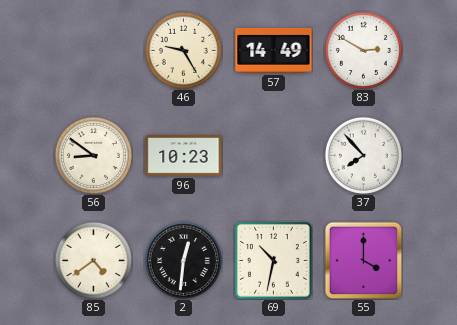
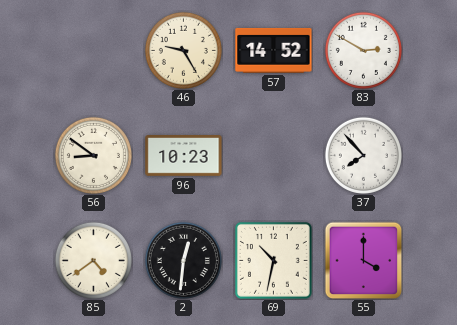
57: 14:49 -> 14:52 (274, 50)
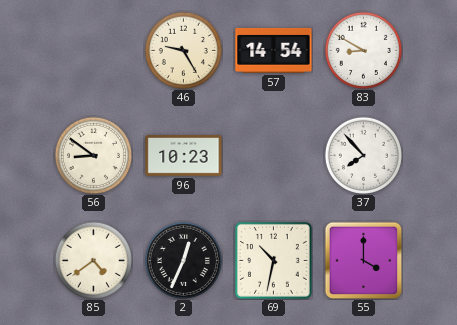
57: 14:52 -> 14:54 (274, 50)
83: 2:50 -> 8:50 (363, 50)
2: 12:31 -> 12:34 (183, 260)
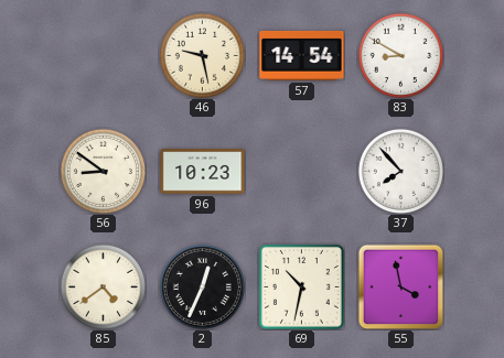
46: 9:25 -> 9:28 (202, 55)
55: 4:00 -> 3:58 (400, 286)
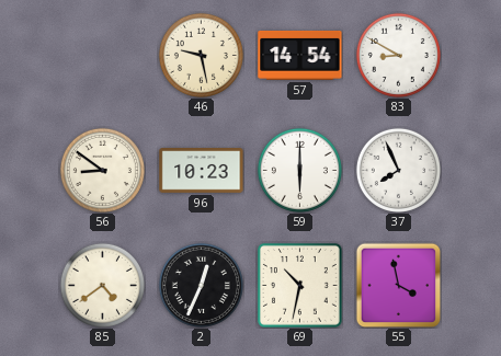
59: none -> 6:00 (299, 170)
37: 7:53 -> 7:56 (398, 170)
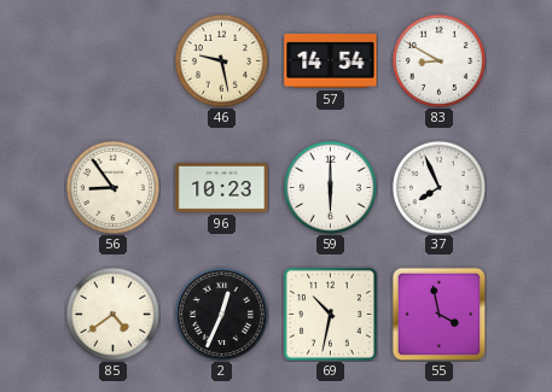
56: 8:51 -> 8:54 (112, 187)
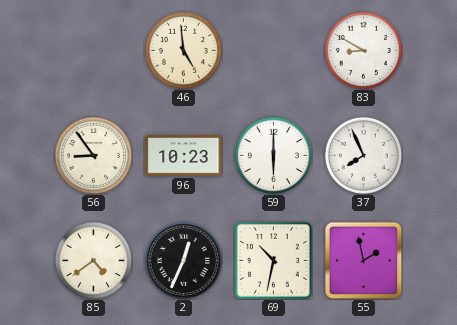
46: 9:28 -> 4:59 (183, 50)
57: 14:54 -> none (331, 60)
55: 3:58 -> 1:58 (363, 260)
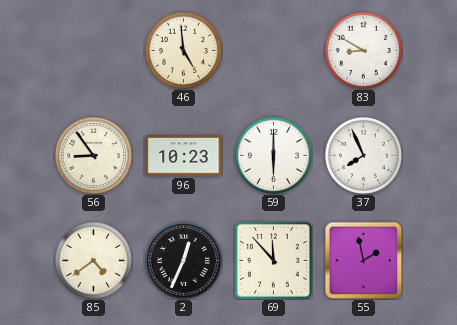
69: 10:32 -> 11:53 (273, 260)
